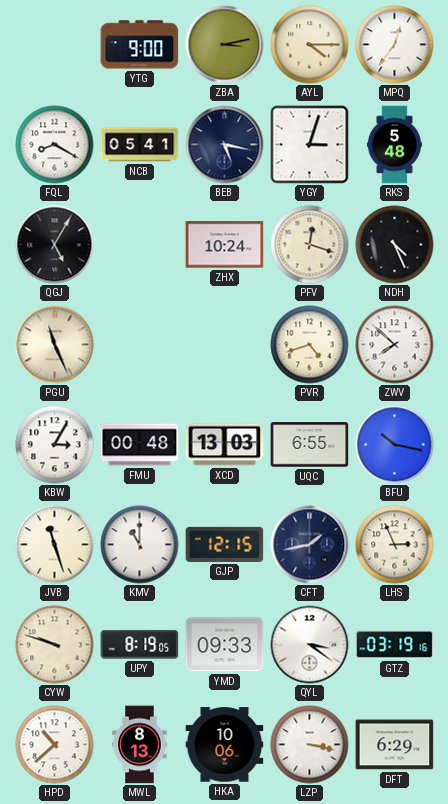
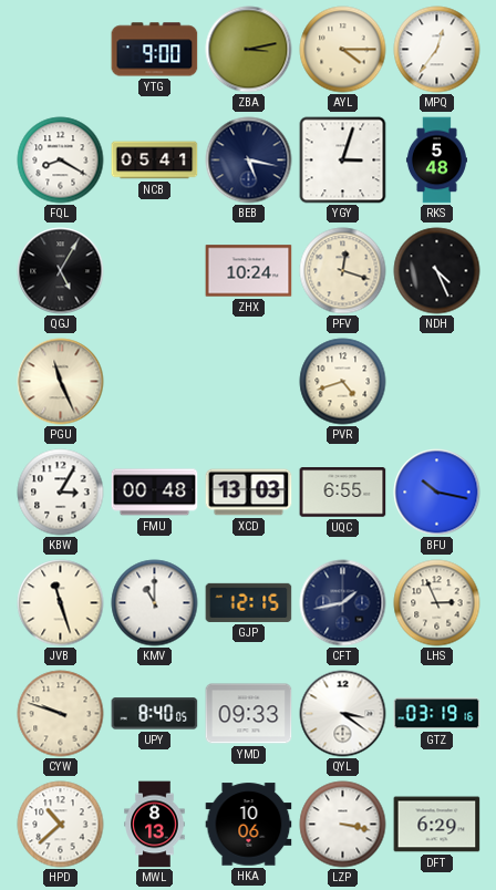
ZWV: 7:52 -> none (395, 345)
UPY: 8:19 -> 8:40 (155, 714)
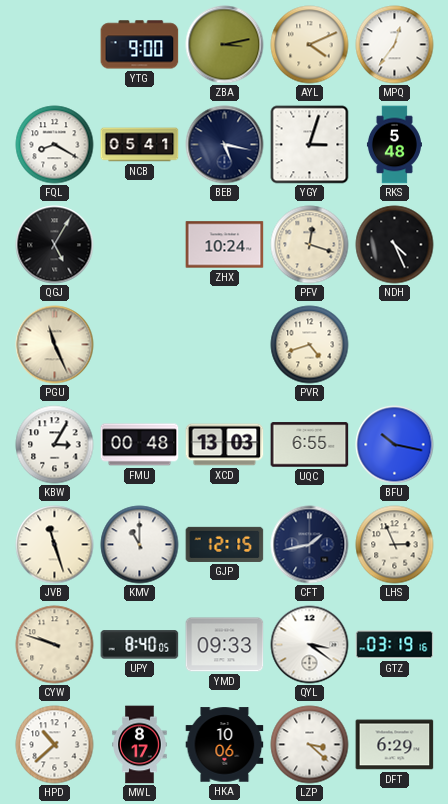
AYL: 4:15 -> 4:11 (310, 45)
MWL: 8:13 -> 8:17 (140, 745)
LZP: 3:17 -> 3:22 (310, 745)
